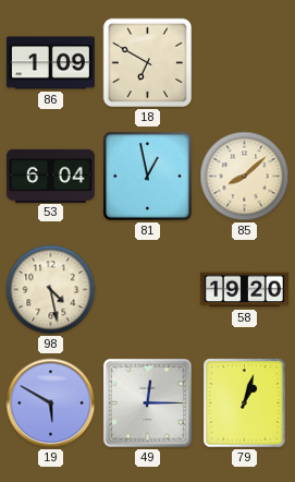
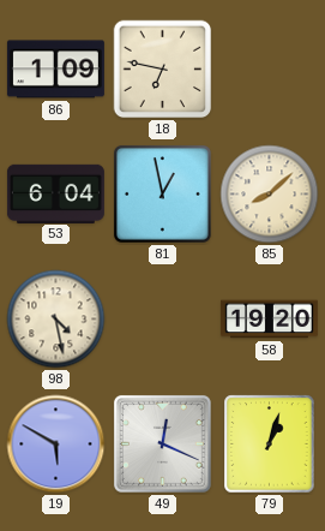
18: 6:50 -> 6:47 (163, 70)
49: 12:15 -> 12:19 (162, 443)
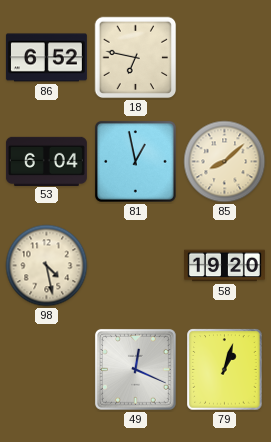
86: 1:09 -> 6:52 (46, 58)
19: 5:50 -> none (56, 445)
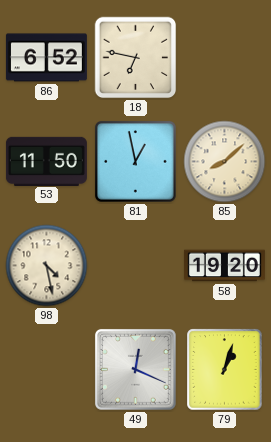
53: 6:04 -> 11:50 (46, 161)
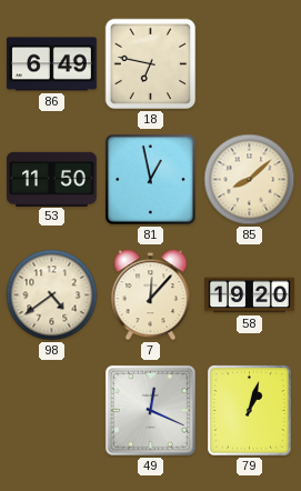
86: 6:52 -> 6:49 (51, 64)
98: 4:28 -> 4:39 (52, 295)
7: none -> 12:07 (151, 295)
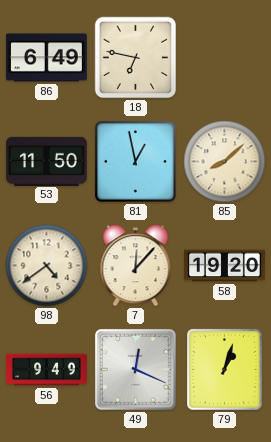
56: none -> 9:49 (46, 370)
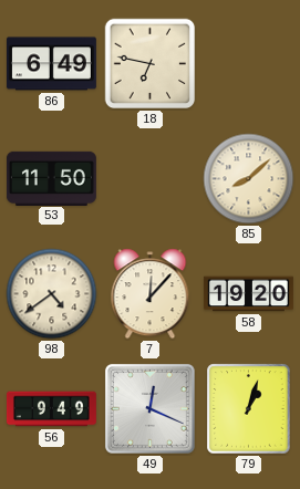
81: 12:58 -> none (135, 161)
